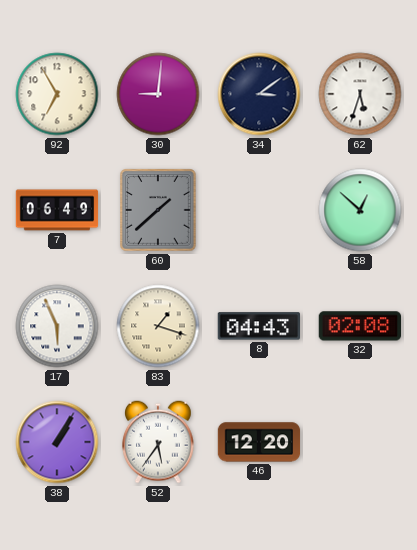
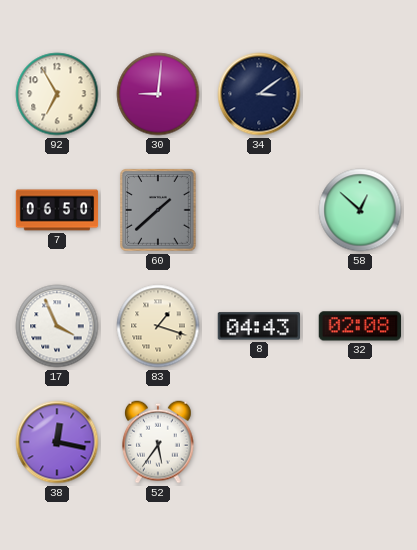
62: 5:33 -> none (360, 94)
7: 06:49 -> 06:50 (57, 210)
17: 5:56 -> 3:56 (57, 326)
38: 1:05 -> 12:17 (57, 442)
46: 12:20 -> none (259, 442)
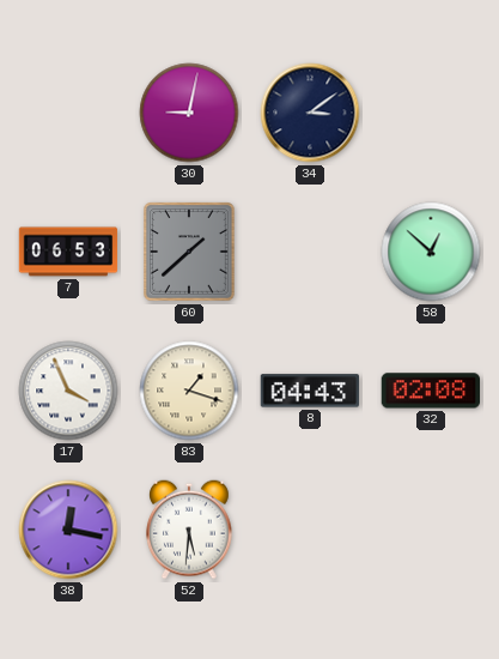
92: 6:55 -> none (57, 94)
30: 9:01 -> 9:02 (189, 113)
7: 06:50 -> 06:53 (68, 252)
52: 5:36 -> 5:31 (190, 530)
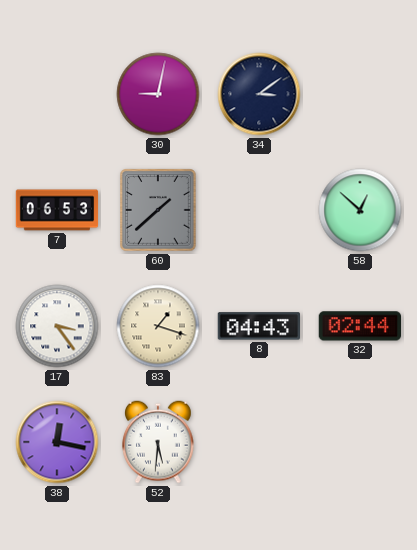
17: 3:56 -> 3:24 (57, 326)
32: 02:08 -> 02:44 (359, 326)
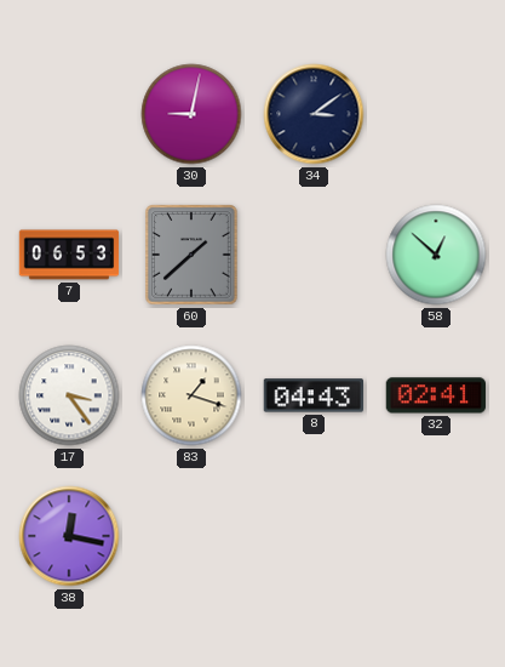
32: 02:44 -> 02:41 (435, 395)
52: 5:31 -> none (159, 442)
